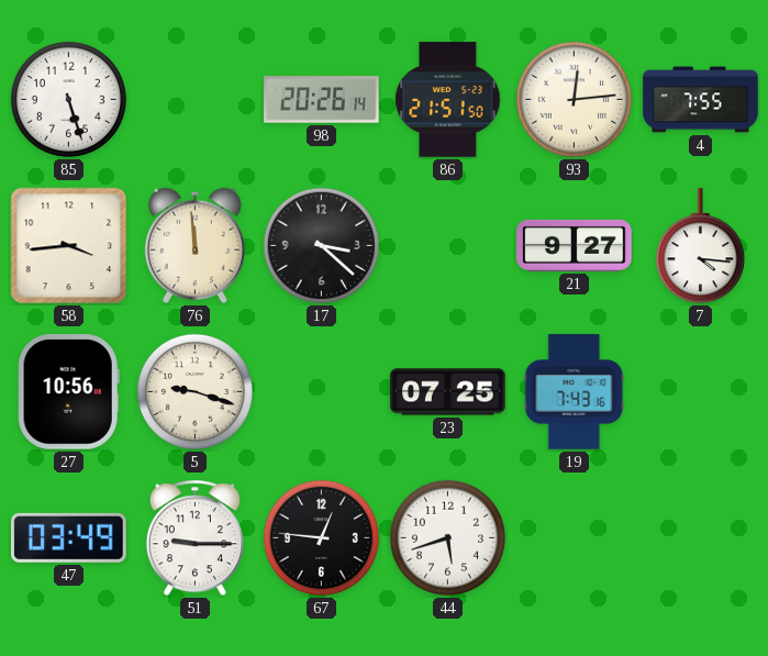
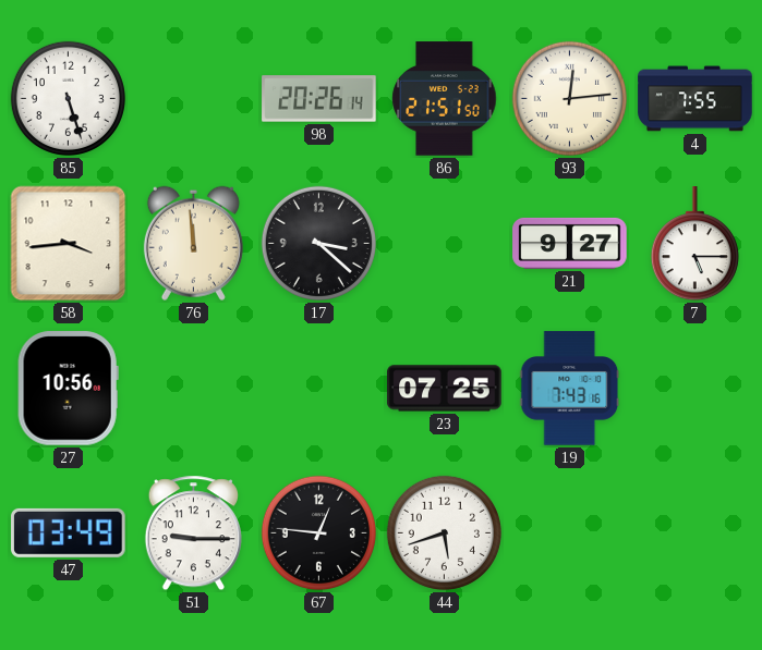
7: 4:16 -> 5:15 (694, 244)
5: 9:18 -> none (194, 391)
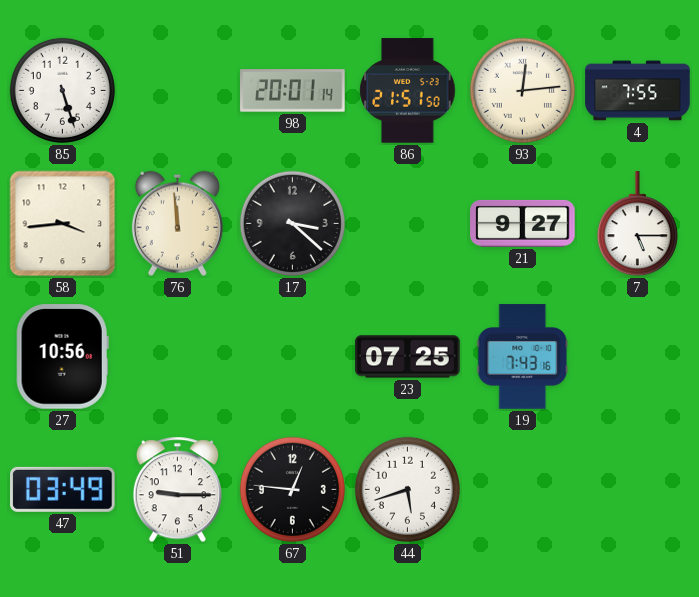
98: 20:26 -> 20:01 (293, 91)
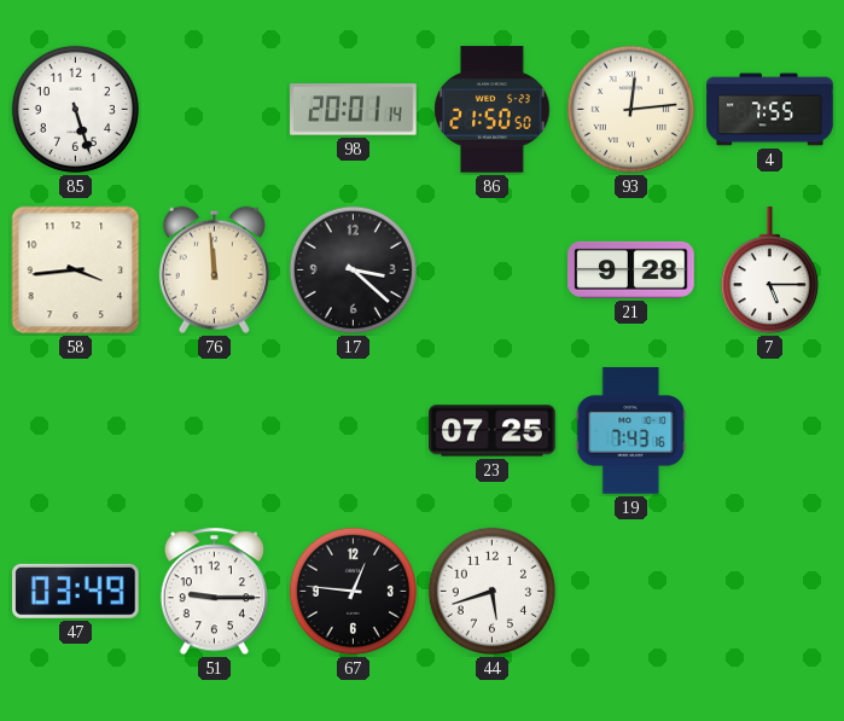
86: 21:51 -> 21:50 (493, 110)
21: 9:27 -> 9:28 (631, 269)
27: 10:56 -> none (62, 357)
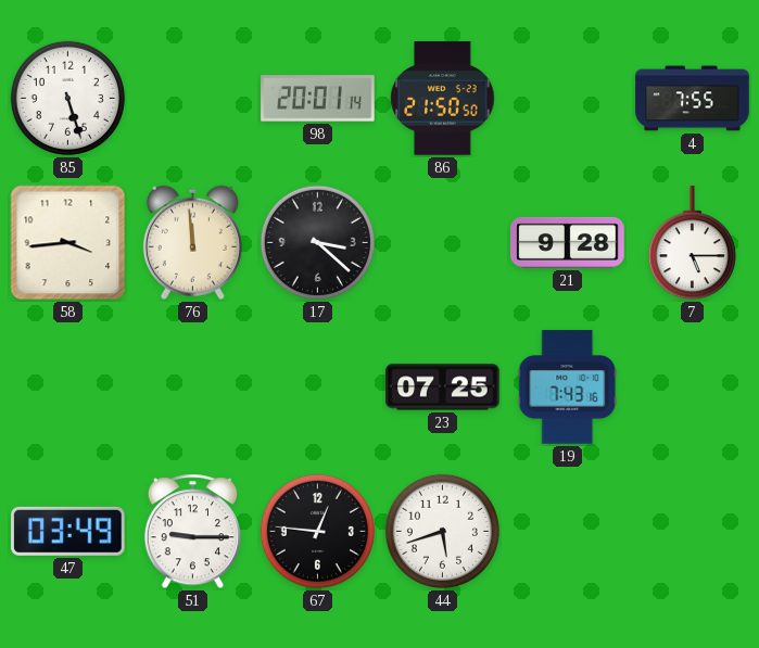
93: 12:14 -> none (630, 109)
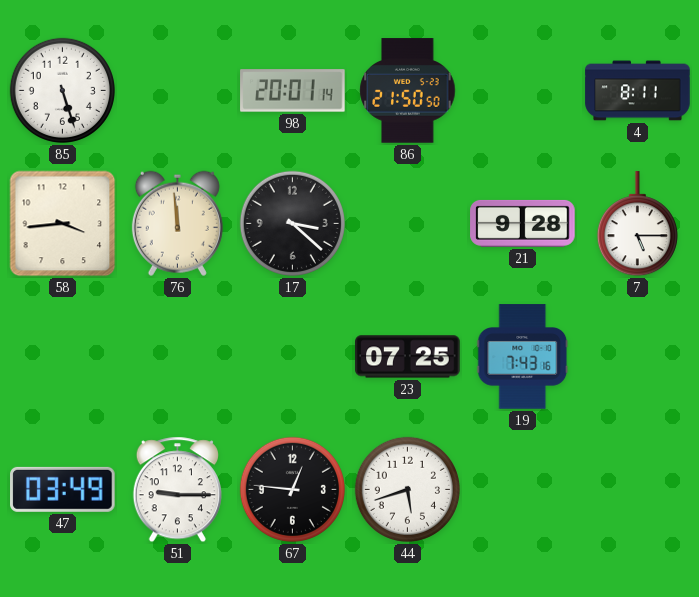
4: 7:55 -> 8:11 (638, 91)
